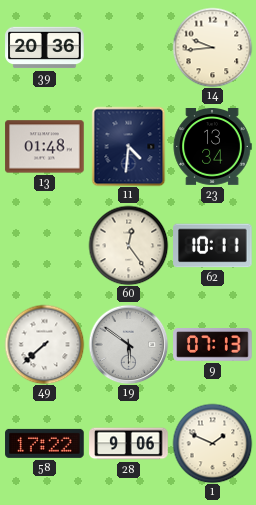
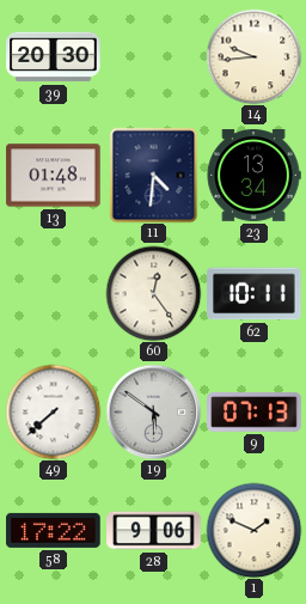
39: 20:36 -> 20:30 (54, 57)
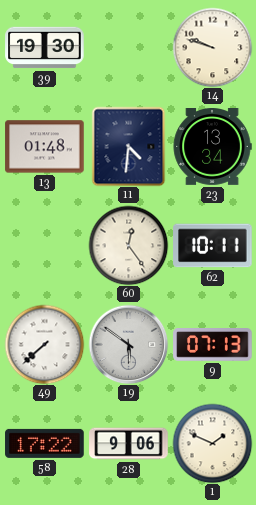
39: 20:30 -> 19:30 (45, 48)
14: 9:44 -> 9:48 (212, 47)
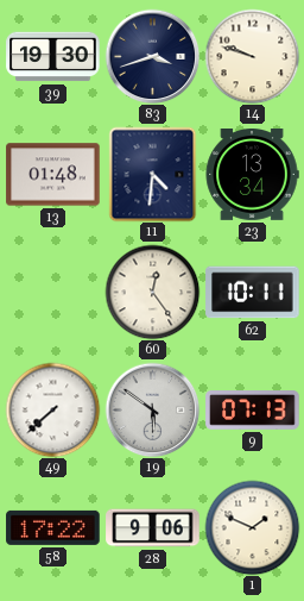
83: none -> 3:42 (152, 56)
